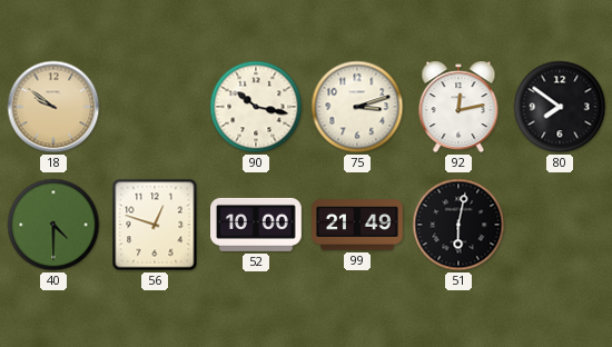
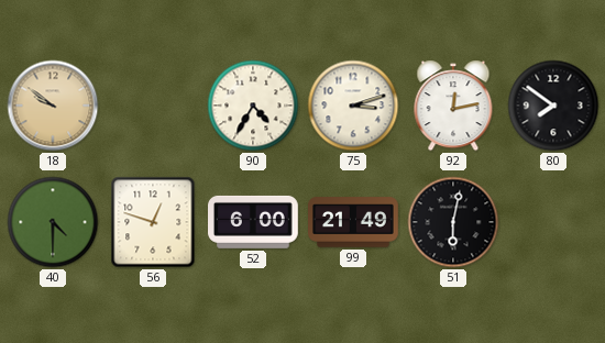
90: 10:17 -> 4:35 (253, 106)
52: 10:00 -> 6:00 (254, 222)
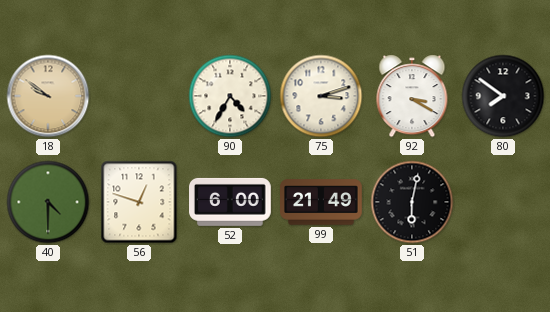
92: 12:13 -> 3:20 (412, 96)
